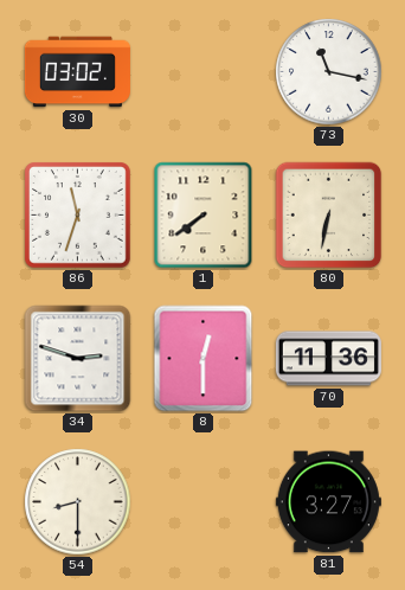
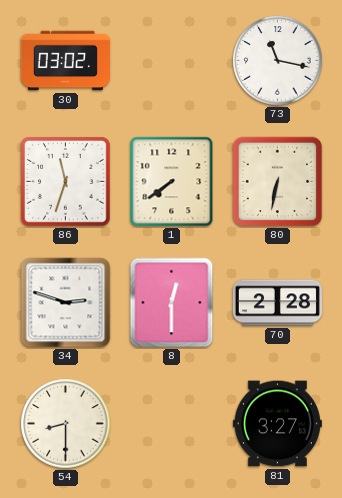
70: 11:36 -> 2:28 (277, 303)
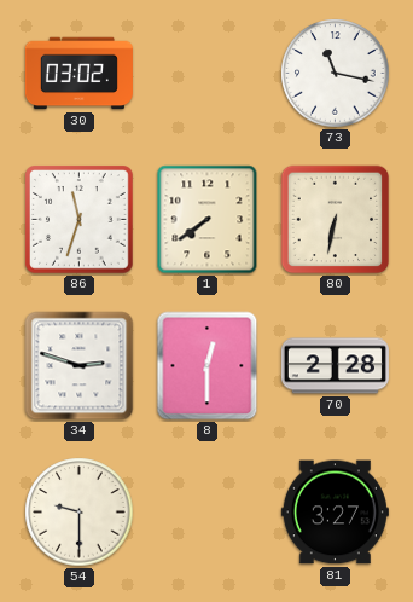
54: 8:30 -> 9:30 (80, 513)
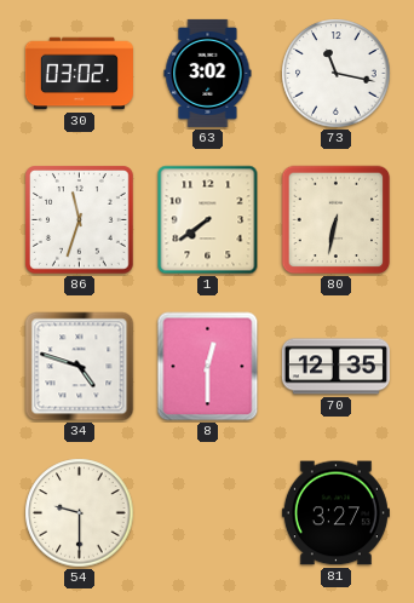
63: none -> 3:02 (208, 73)
34: 2:48 -> 4:48 (80, 367)
70: 2:28 -> 12:35 (335, 367)
